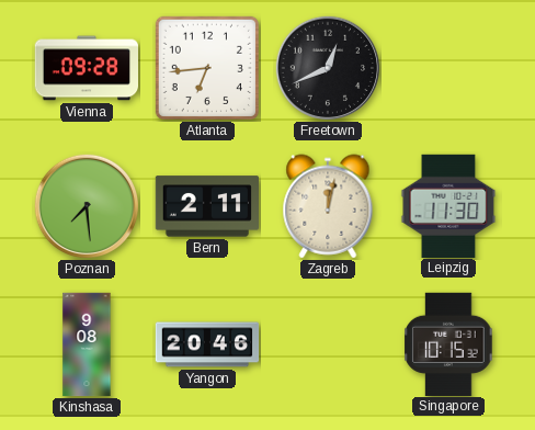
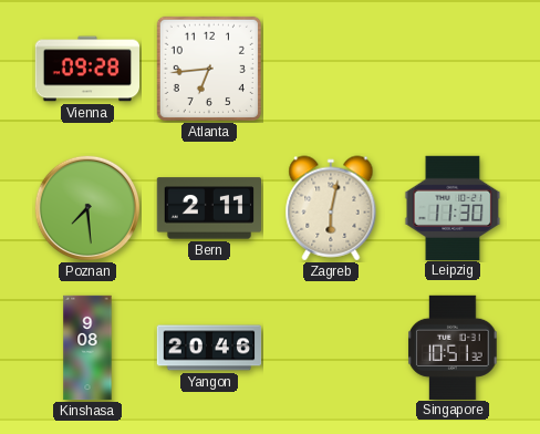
Freetown: 12:41 -> none (327, 67)
Zagreb: 12:02 -> 6:02 (331, 208)
Singapore: 10:15 -> 10:51 (453, 347)
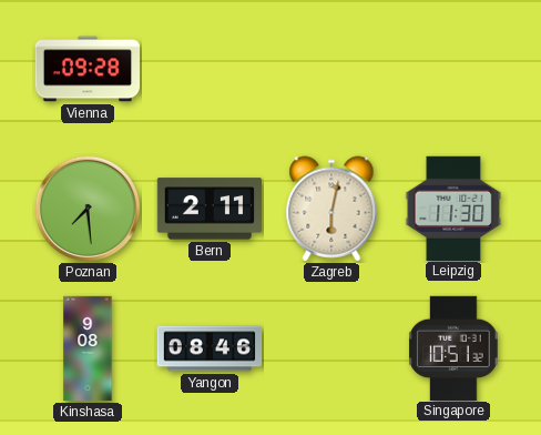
Atlanta: 6:44 -> none (209, 69)
Yangon: 20:46 -> 08:46 (210, 348)
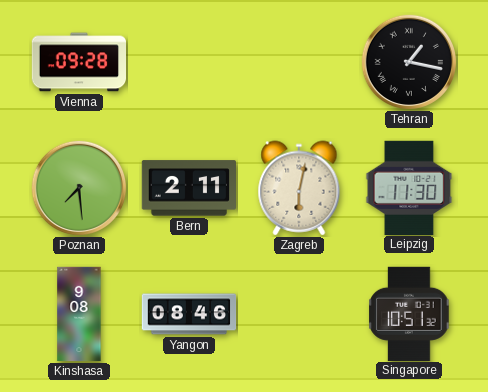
Tehran: none -> 1:17 (408, 61)
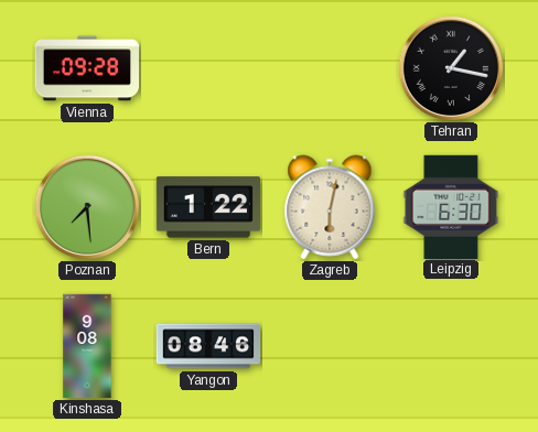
Bern: 2:11 -> 1:22 (207, 207)
Leipzig: 11:30 -> 6:30 (451, 206)
Singapore: 10:51 -> none (409, 313)
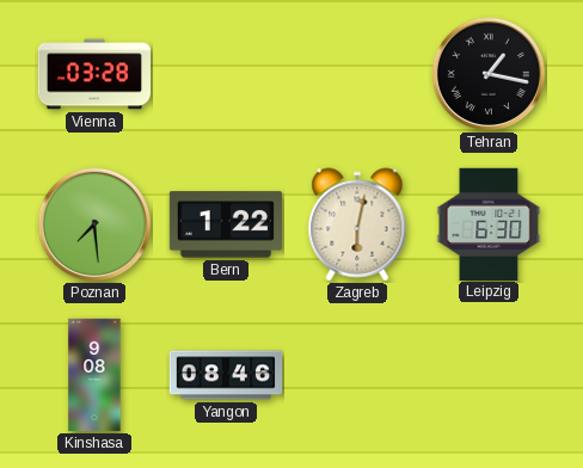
Vienna: 09:28 -> 03:28 (93, 74)
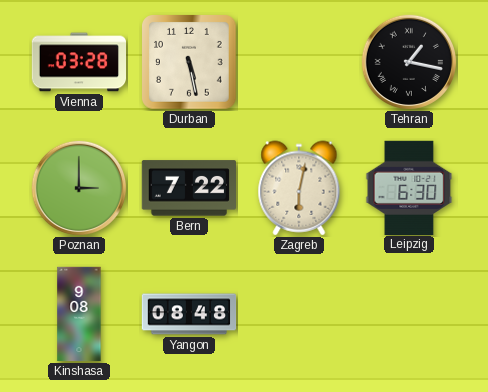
Durban: none -> 5:28 (190, 63)
Poznan: 7:29 -> 3:00 (78, 187)
Bern: 1:22 -> 7:22 (188, 188)
Yangon: 08:46 -> 08:48 (189, 314)
